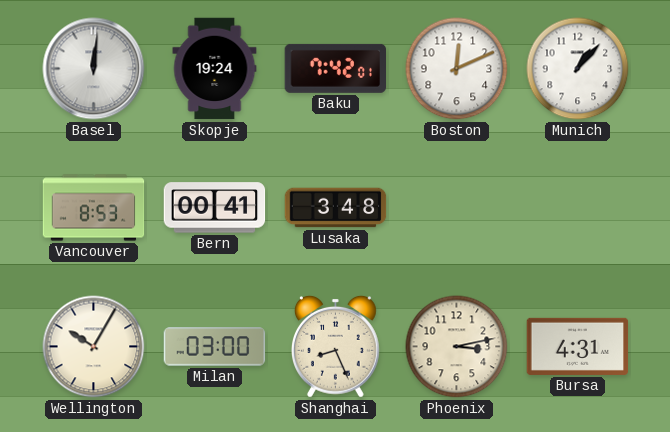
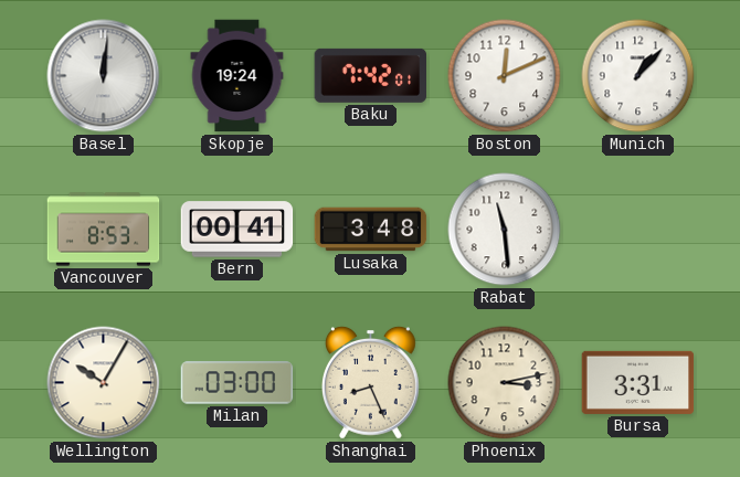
Rabat: none -> 11:29 (505, 230)
Bursa: 4:31 -> 3:31 (638, 382)
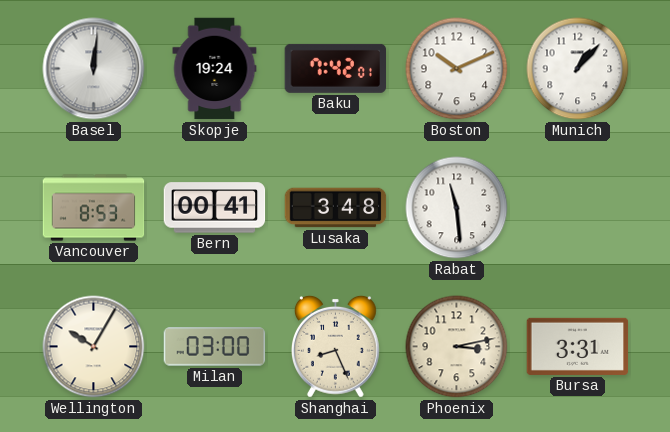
Boston: 12:11 -> 10:11 (457, 69)
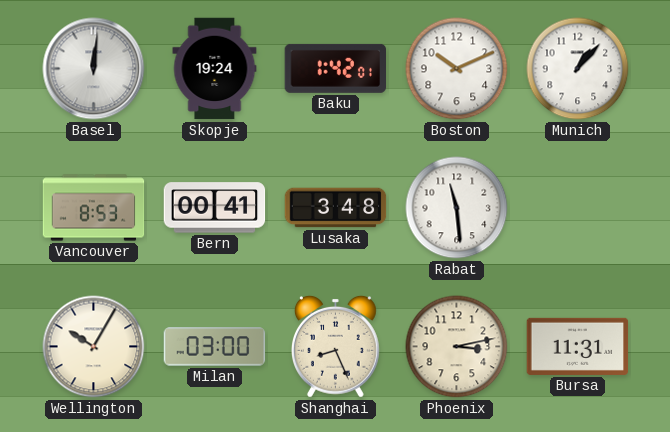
Baku: 7:42 -> 1:42 (336, 68)
Bursa: 3:31 -> 11:31 (578, 346)
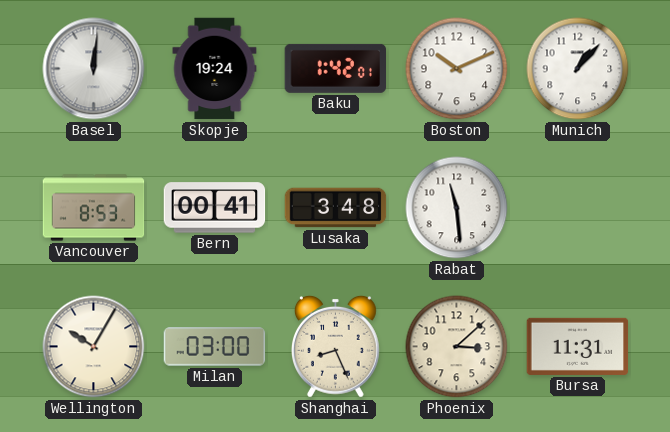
Phoenix: 3:13 -> 3:08 (457, 347)
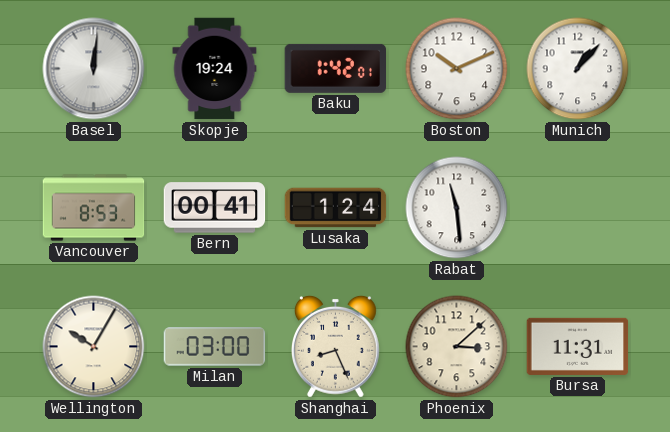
Lusaka: 3:48 -> 1:24 (336, 208)
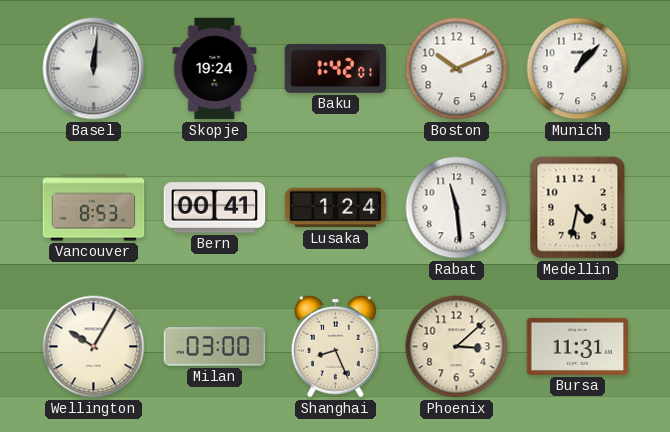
Medellin: none -> 4:32 (578, 208)
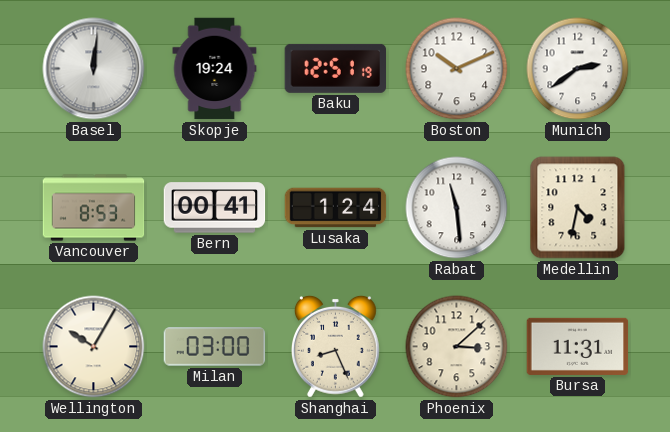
Baku: 1:42 -> 12:51 (336, 68)
Munich: 1:07 -> 2:39 (578, 69)
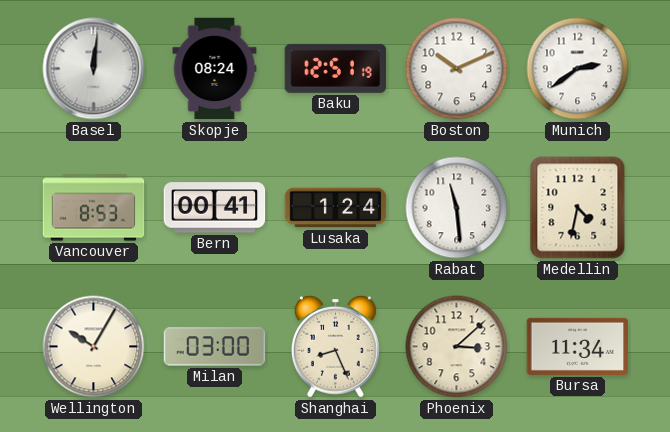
Skopje: 19:24 -> 08:24 (215, 69)
Bursa: 11:31 -> 11:34 (578, 346)
